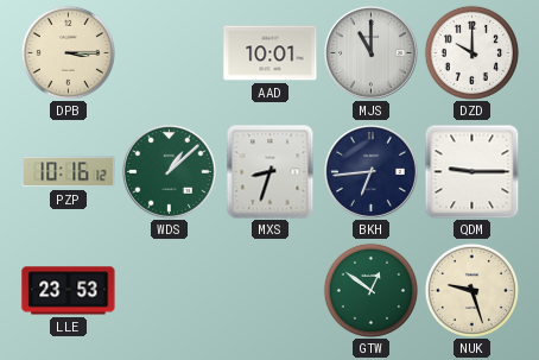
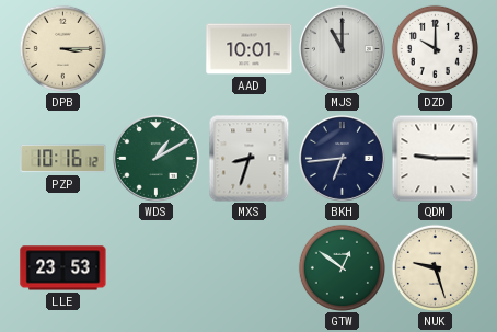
WDS: 1:08 -> 1:10 (155, 158)
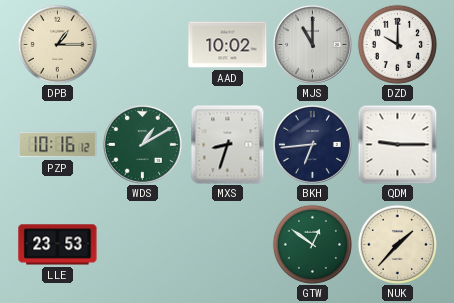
DPB: 3:15 -> 1:15 (57, 44)
AAD: 10:01 -> 10:02 (228, 45)
NUK: 9:27 -> 1:37 (397, 244)
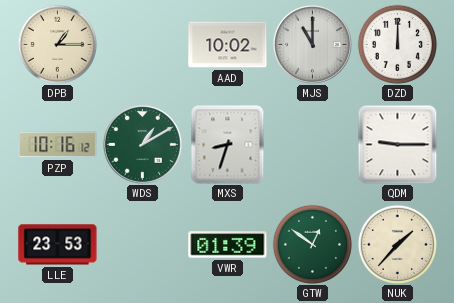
DZD: 10:00 -> 12:00 (397, 44)
BKH: 6:44 -> none (312, 144)
VWR: none -> 01:39 (228, 245)
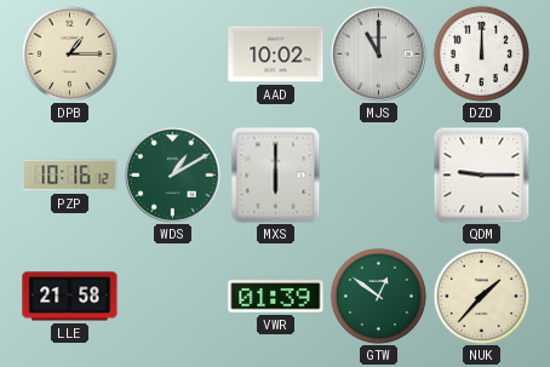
MXS: 8:33 -> 6:00 (276, 174)
LLE: 23:53 -> 21:58 (70, 297)
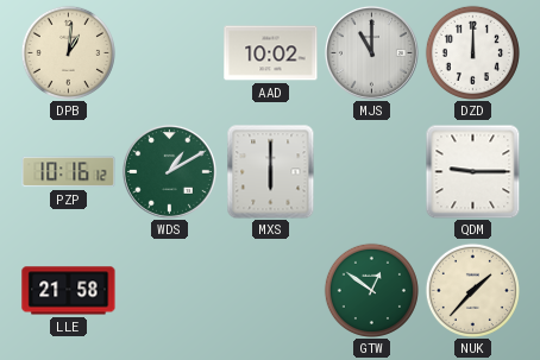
DPB: 1:15 -> 1:01 (68, 52)
VWR: 01:39 -> none (276, 297)
